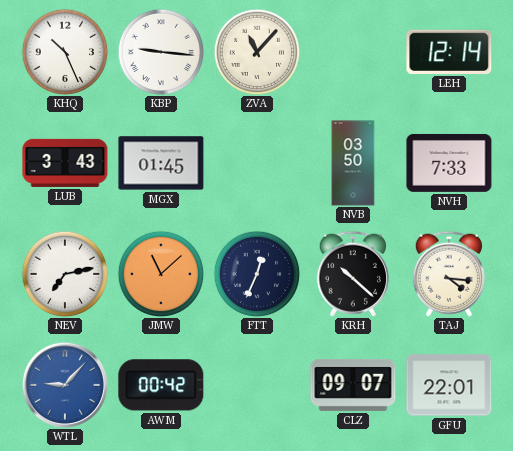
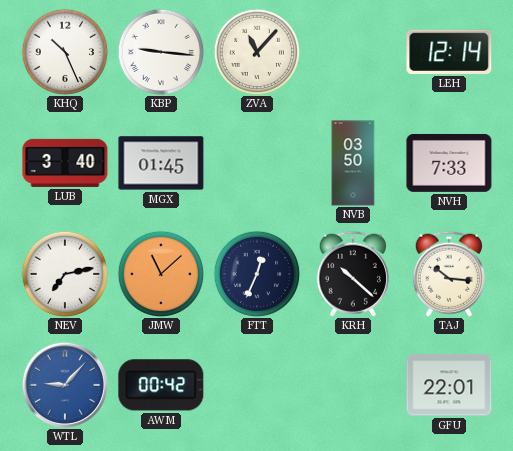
LUB: 3:43 -> 3:40 (65, 163)
TAJ: 4:16 -> 10:16 (449, 274)
CLZ: 09:07 -> none (353, 385)
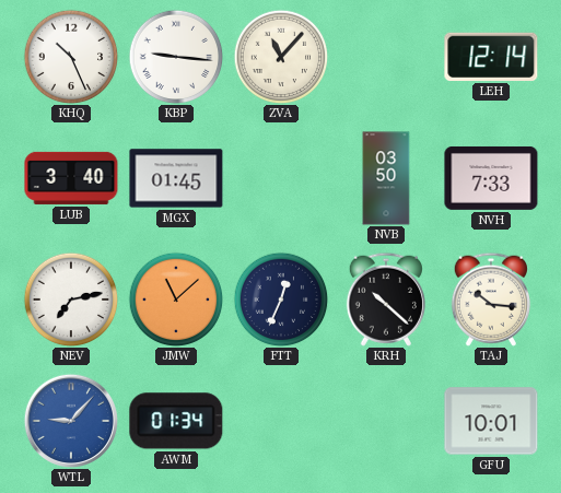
AWM: 00:42 -> 01:34 (176, 421)
GFU: 22:01 -> 10:01 (491, 421)
